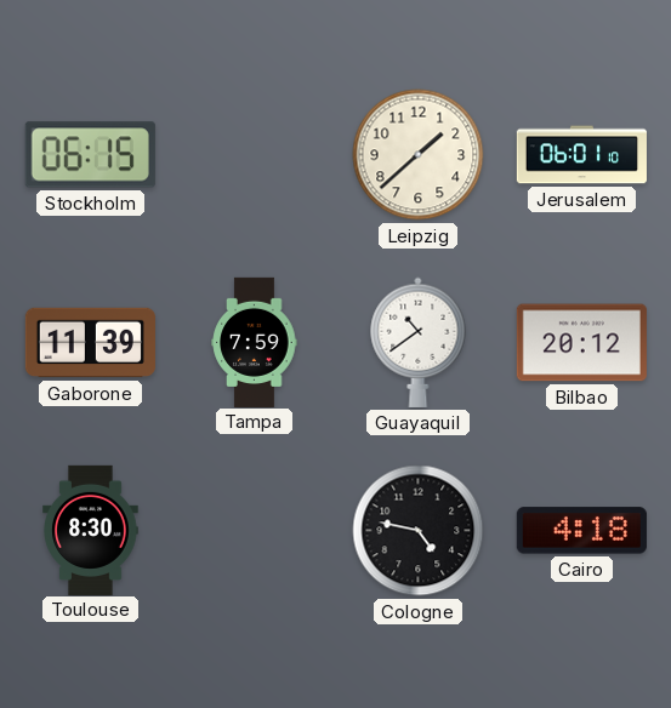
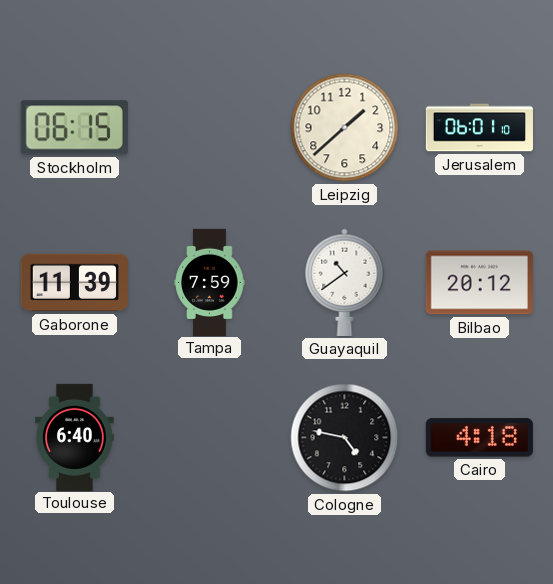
Toulouse: 8:30 -> 6:40 (75, 437)
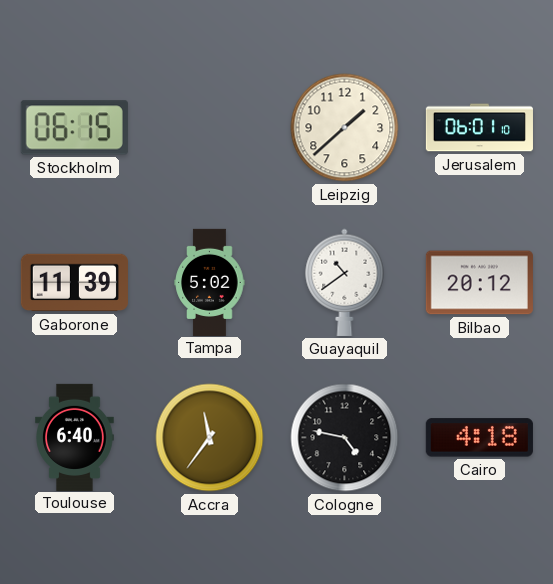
Tampa: 7:59 -> 5:02 (210, 282)
Accra: none -> 11:36 (210, 438)
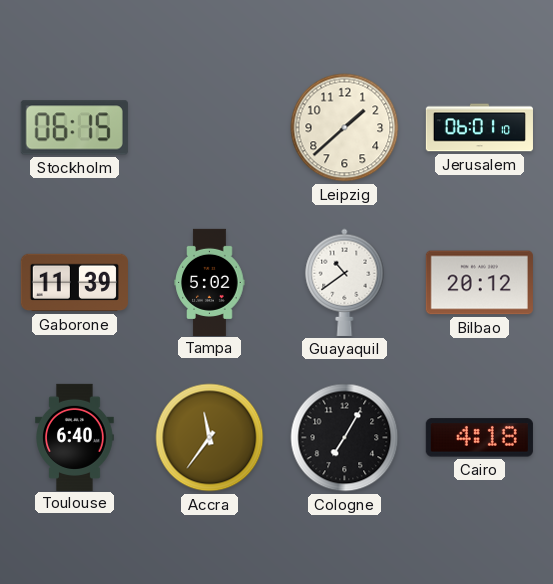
Cologne: 4:47 -> 7:05 (345, 438)
